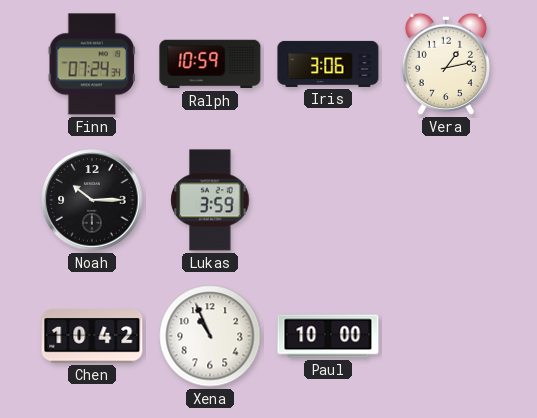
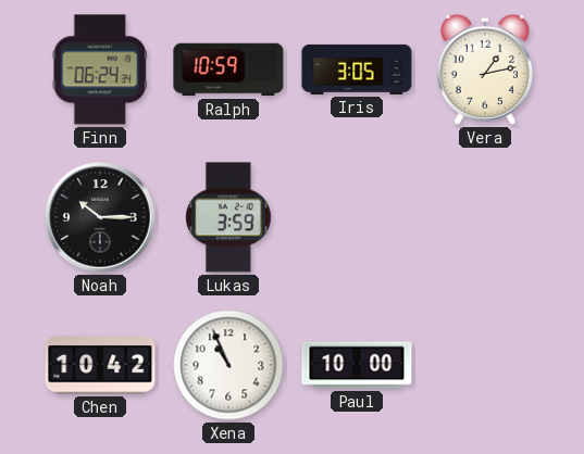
Finn: 07:24 -> 06:24 (99, 70)
Iris: 3:06 -> 3:05 (357, 70)
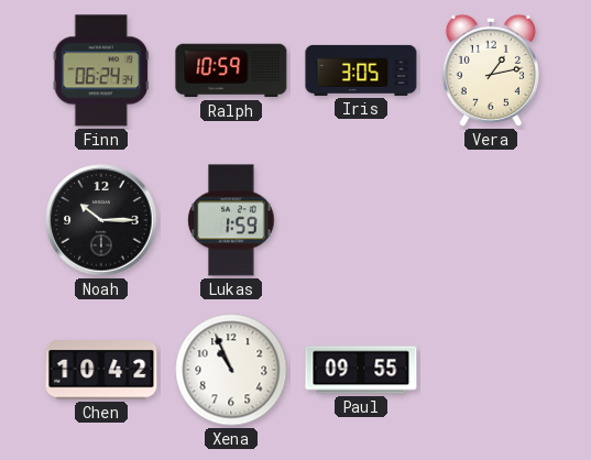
Lukas: 3:59 -> 1:59 (231, 220)
Paul: 10:00 -> 09:55 (361, 370)
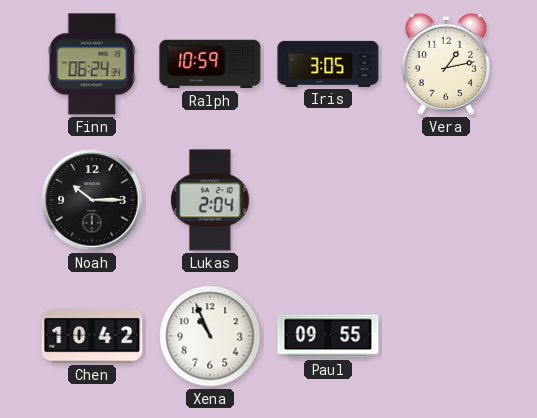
Lukas: 1:59 -> 2:04 (210, 200)
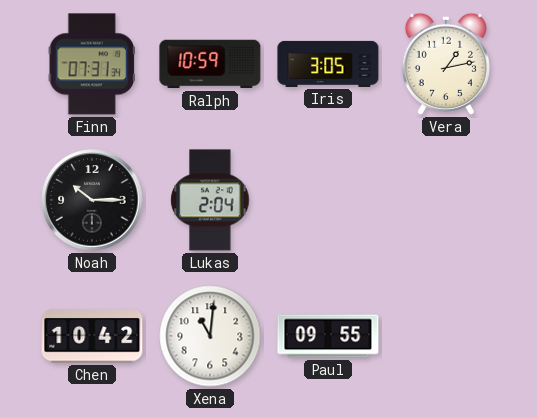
Finn: 06:24 -> 07:31 (91, 64)
Xena: 10:56 -> 11:01 (210, 336)
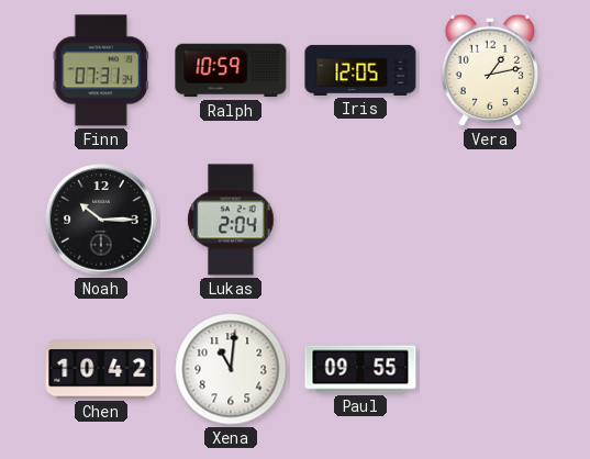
Iris: 3:05 -> 12:05 (360, 70)
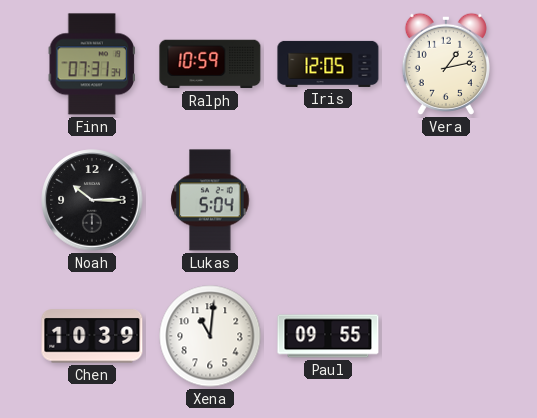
Lukas: 2:04 -> 5:04 (210, 200)
Chen: 10:42 -> 10:39 (92, 336)
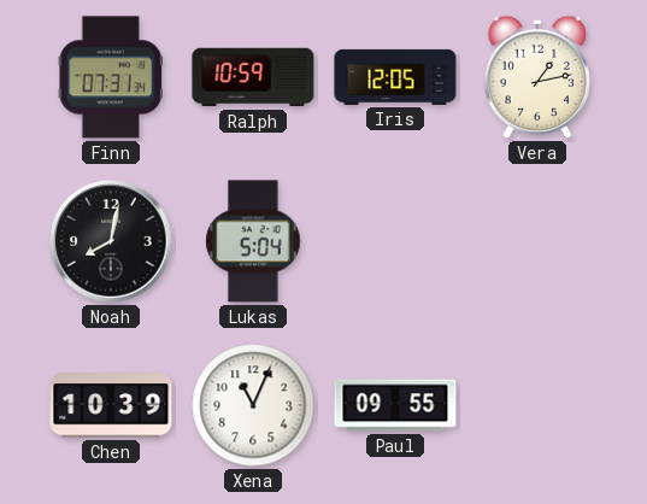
Noah: 10:15 -> 8:02 (111, 241)
Xena: 11:01 -> 11:04 (253, 405)
